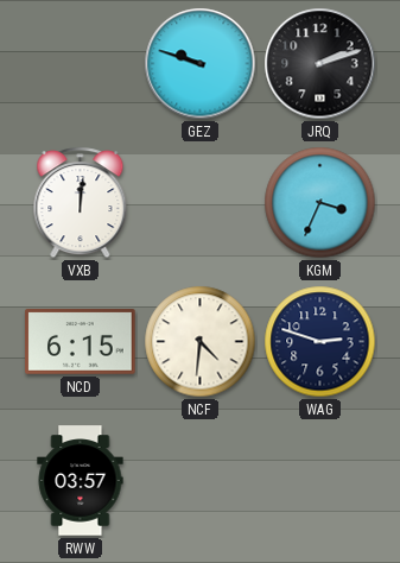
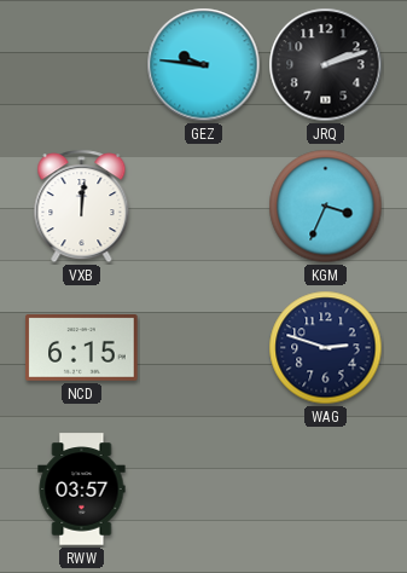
GEZ: 9:48 -> 9:46 (204, 65)
NCF: 4:31 -> none (201, 342)
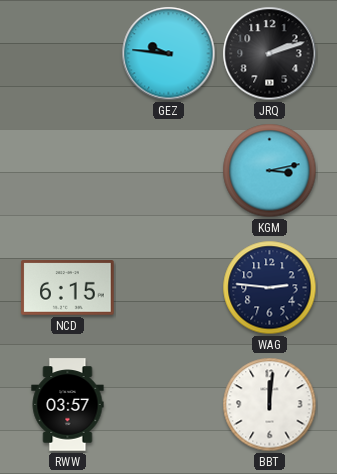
VXB: 12:01 -> none (82, 207)
KGM: 3:34 -> 3:13 (270, 171)
WAG: 2:48 -> 2:46 (270, 288)
BBT: none -> 12:01 (270, 405)
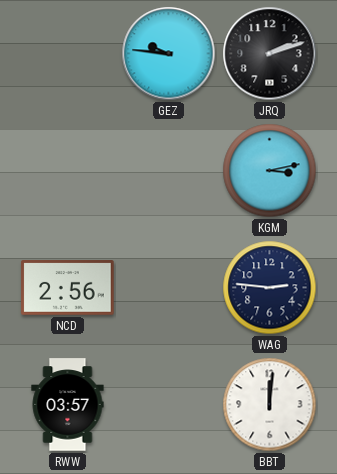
NCD: 6:15 -> 2:56 (68, 288)
